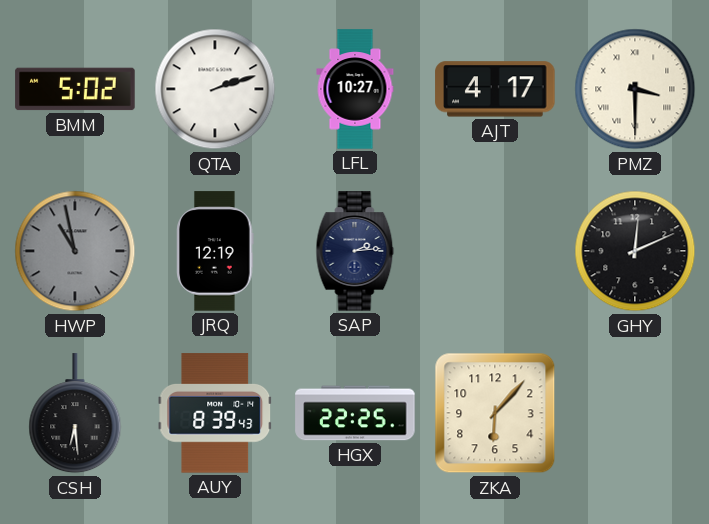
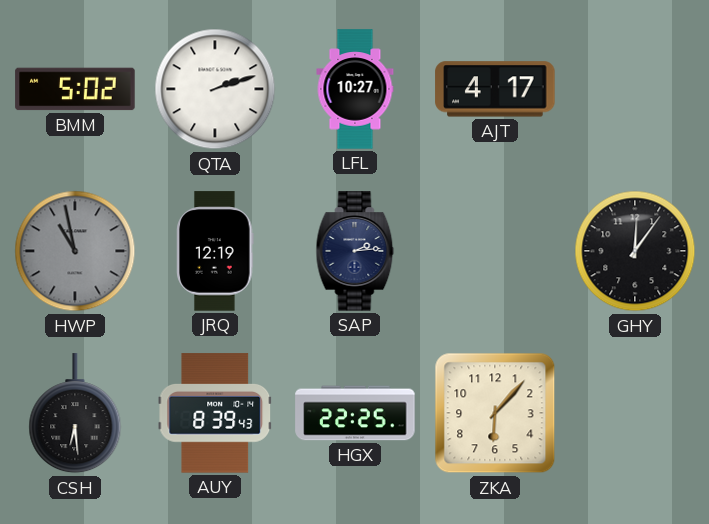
PMZ: 3:30 -> none (635, 89)
GHY: 12:11 -> 12:06 (635, 251)
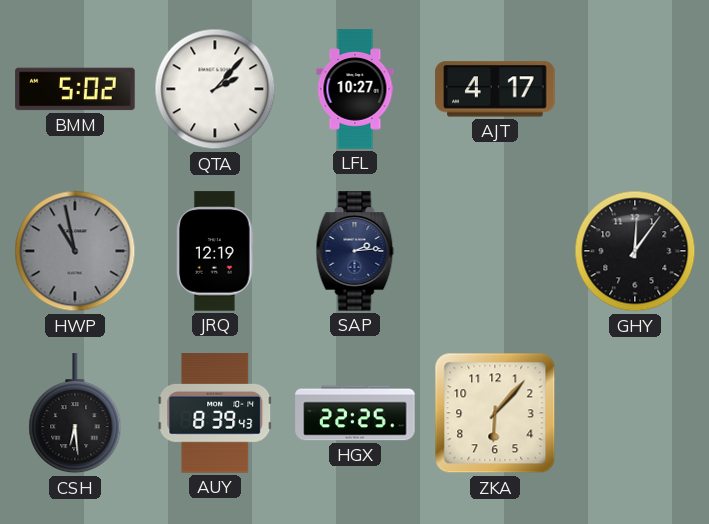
QTA: 2:12 -> 2:07 (215, 89)
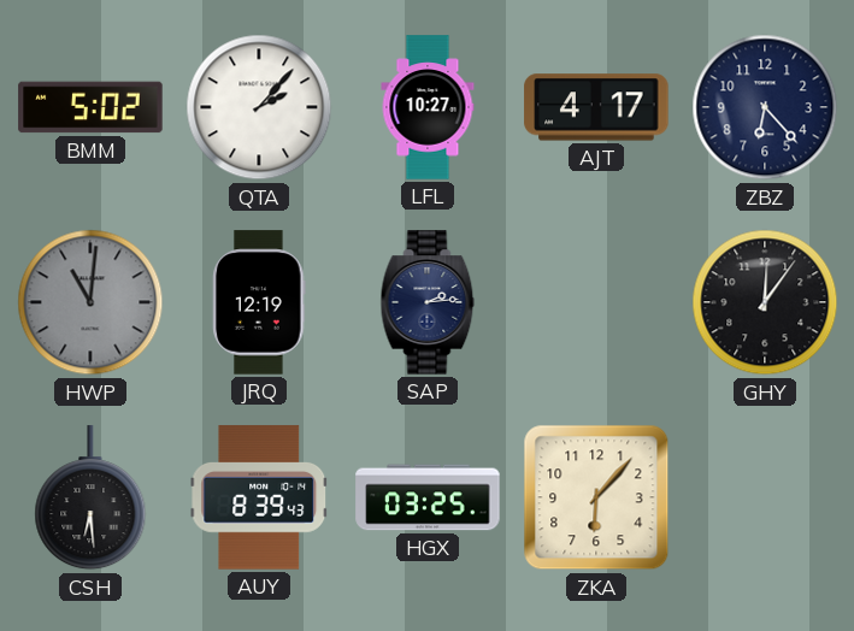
ZBZ: none -> 6:23 (765, 107)
HWP: 10:58 -> 11:01 (90, 302)
HGX: 22:25 -> 03:25 (428, 497)
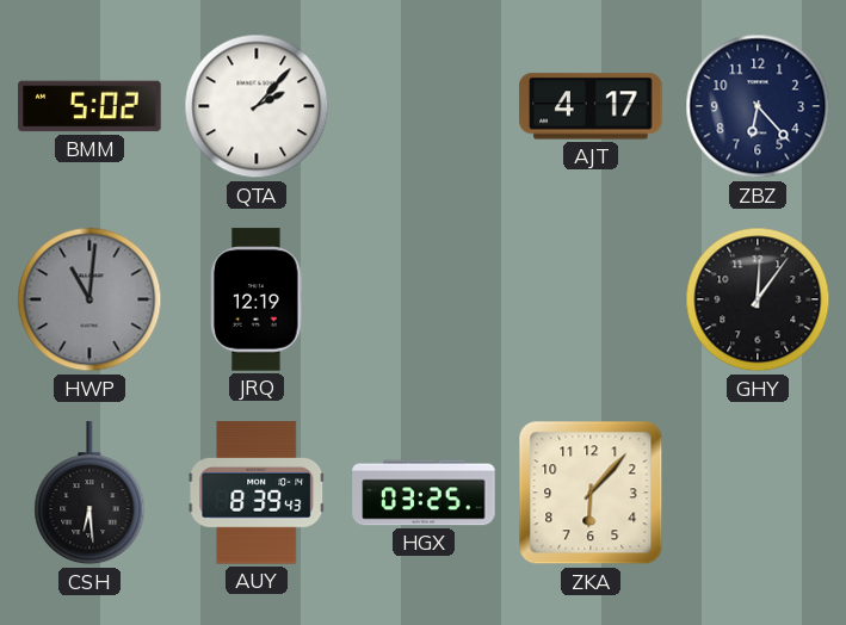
LFL: 10:27 -> none (428, 107)
SAP: 2:14 -> none (428, 302)
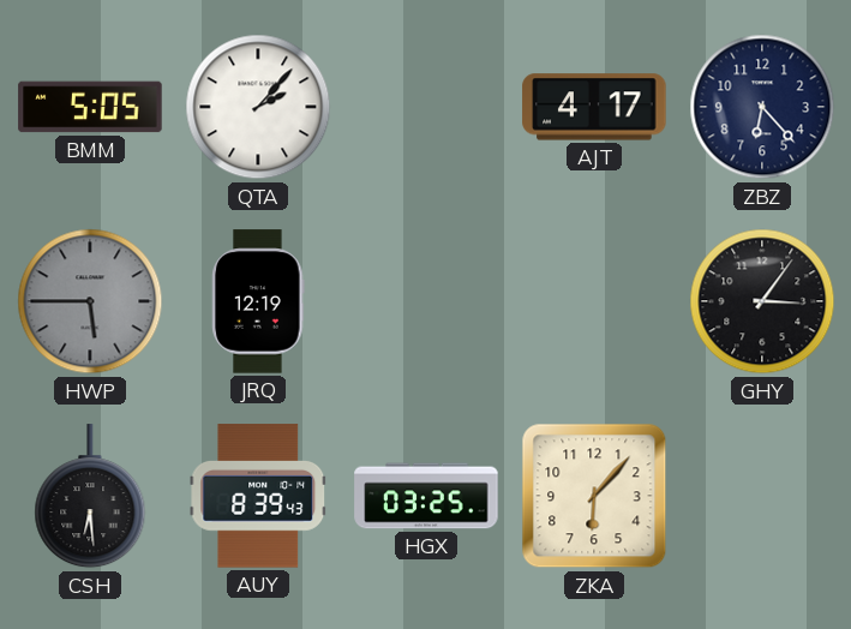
BMM: 5:02 -> 5:05 (90, 107)
HWP: 11:01 -> 5:45 (90, 301)
GHY: 12:06 -> 3:06 (762, 301)
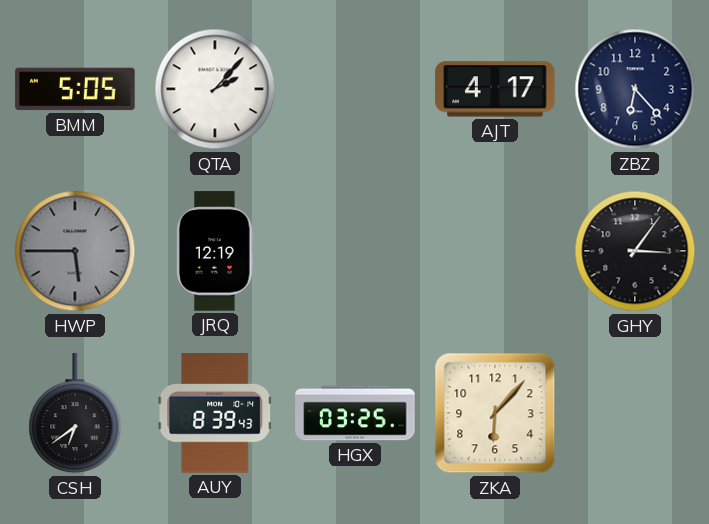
CSH: 6:29 -> 6:39 (75, 414)
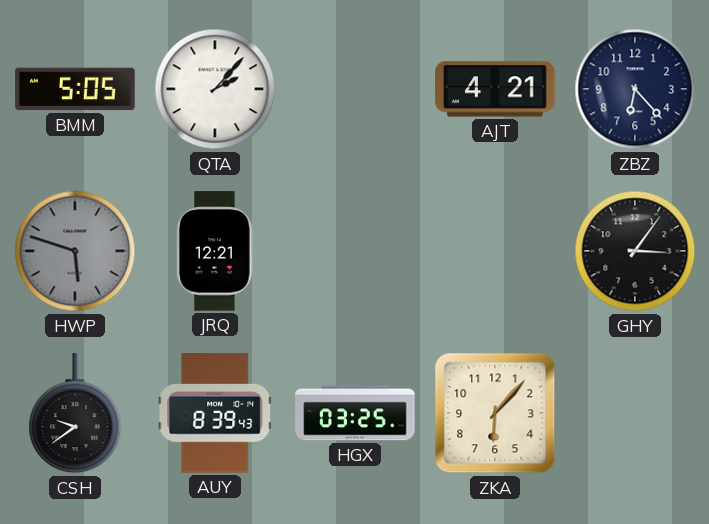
AJT: 4:17 -> 4:21 (495, 89)
HWP: 5:45 -> 5:48 (75, 251)
JRQ: 12:19 -> 12:21 (215, 251)
CSH: 6:39 -> 9:39 (75, 414)
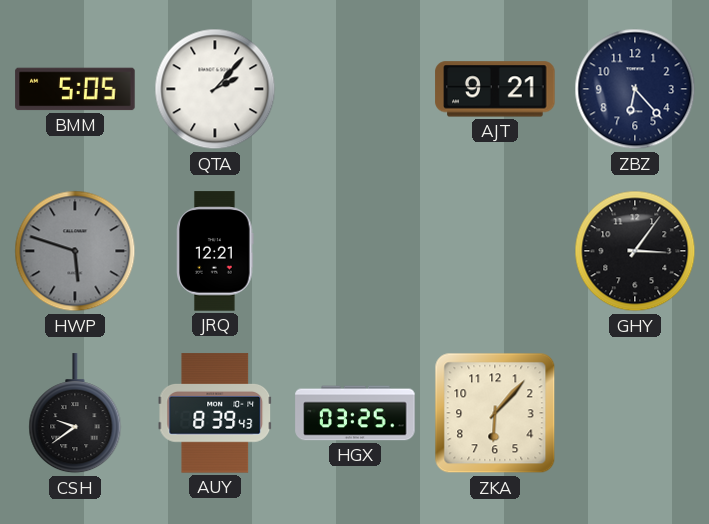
AJT: 4:21 -> 9:21 (495, 89)
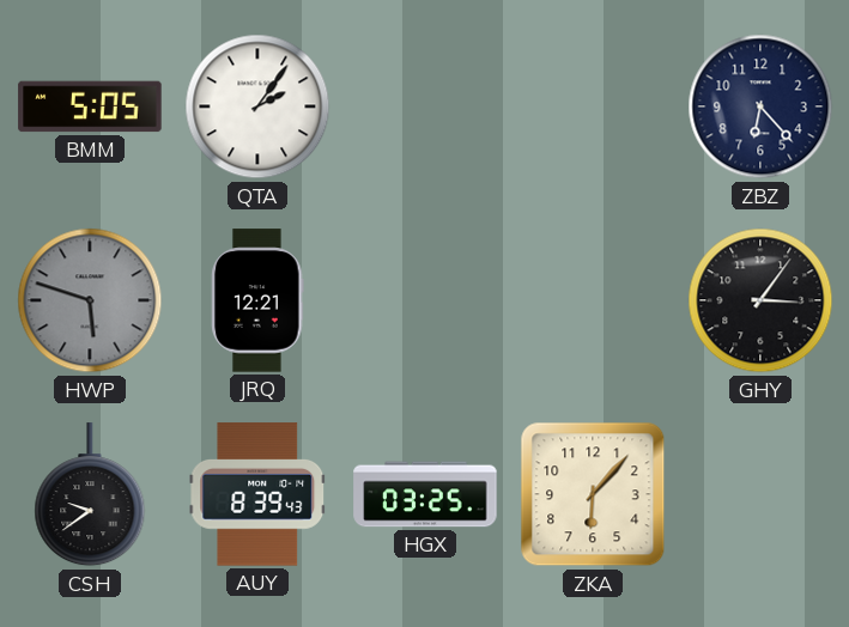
QTA: 2:07 -> 2:06 (257, 106)
AJT: 9:21 -> none (495, 89)
